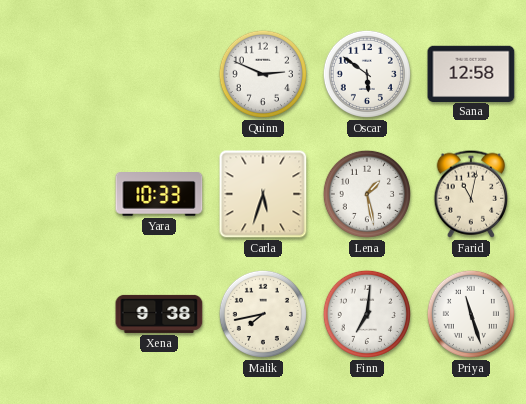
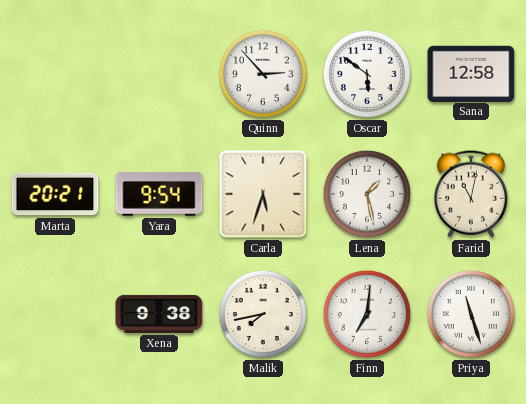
Quinn: 2:49 -> 2:53 (263, 74)
Marta: none -> 20:21 (55, 194)
Yara: 10:33 -> 9:54 (159, 194)
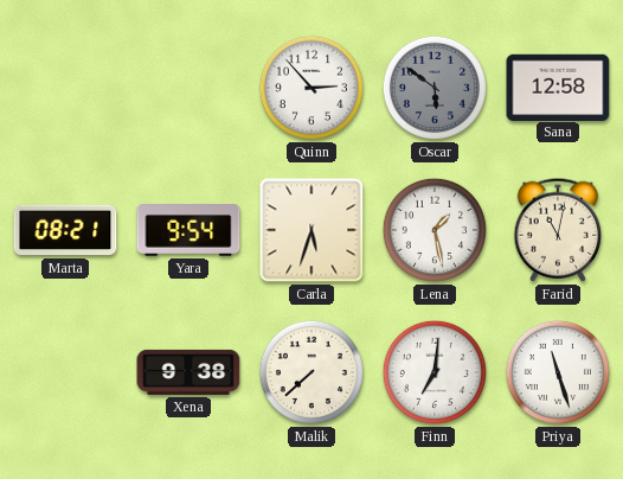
Oscar dial: white -> grey (435, 88)
Marta: 20:21 -> 08:21 (65, 230)
Malik: 7:43 -> 7:38 (311, 372)
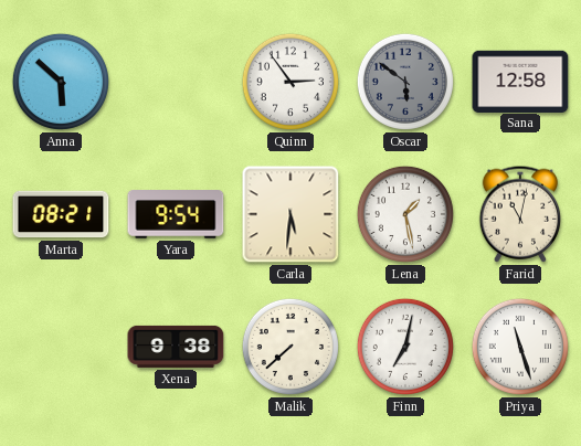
Anna: none -> 5:52 (61, 82)
Quinn: 2:53 -> 2:54 (290, 82)
Carla: 5:33 -> 5:31 (290, 214)
Finn: 7:01 -> 7:02 (405, 347)
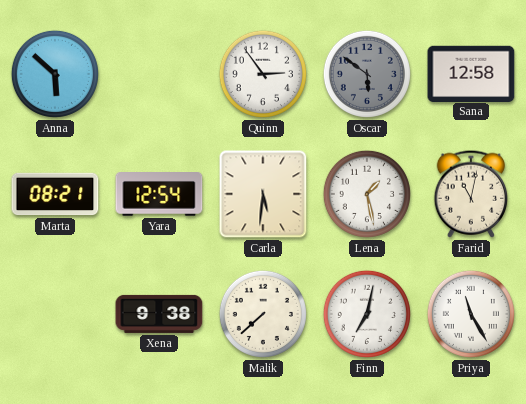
Yara: 9:54 -> 12:54 (159, 194)
Priya: 11:27 -> 11:25 (471, 314)
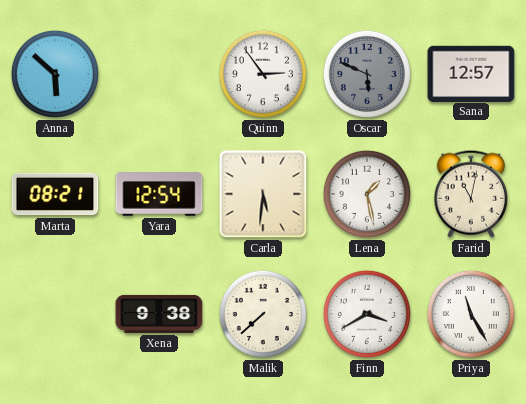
Oscar: 5:51 -> 5:49 (367, 74)
Sana: 12:58 -> 12:57 (471, 73)
Finn: 7:02 -> 3:40 (367, 314)
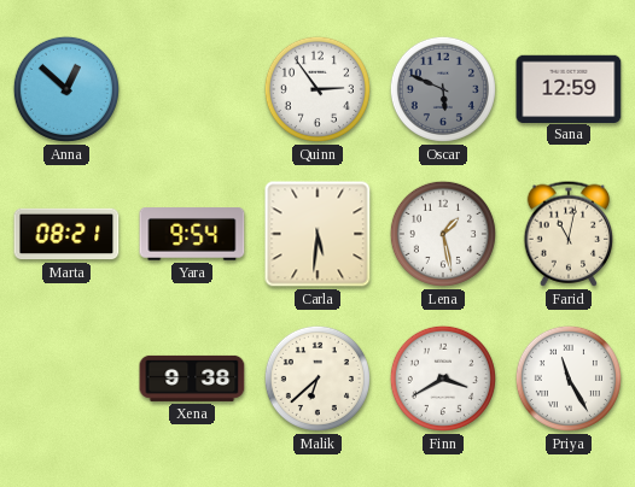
Anna: 5:52 -> 12:52 (66, 89)
Sana: 12:57 -> 12:59 (569, 88)
Yara: 12:54 -> 9:54 (192, 234)
Malik: 7:38 -> 6:38 (317, 379)
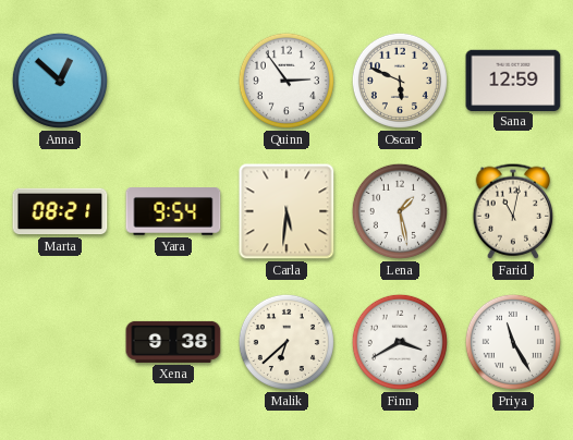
Oscar dial: grey -> cream (400, 81)
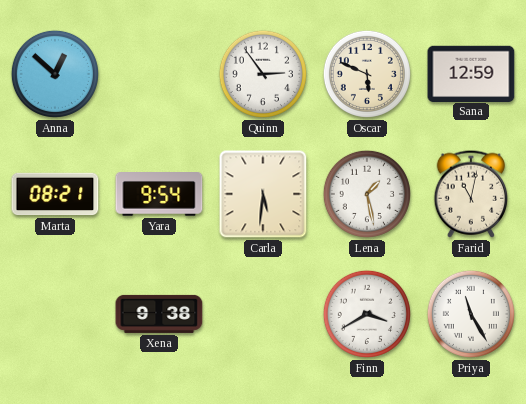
Malik: 6:38 -> none (286, 342)
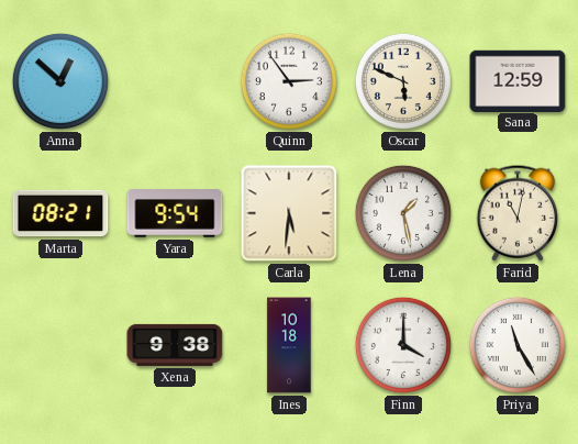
Ines: none -> 10:18 (289, 345)
Finn: 3:40 -> 4:00 (403, 345)
